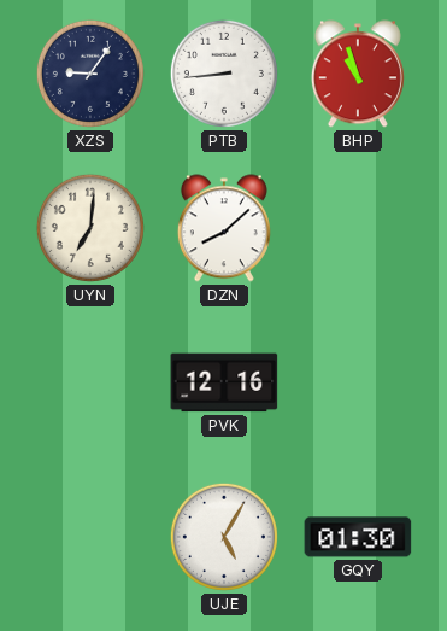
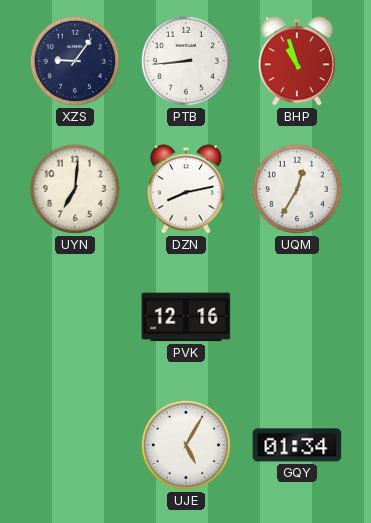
DZN: 8:08 -> 8:13 (186, 189)
UQM: none -> 12:35 (297, 189)
GQY: 01:30 -> 01:34 (297, 445)
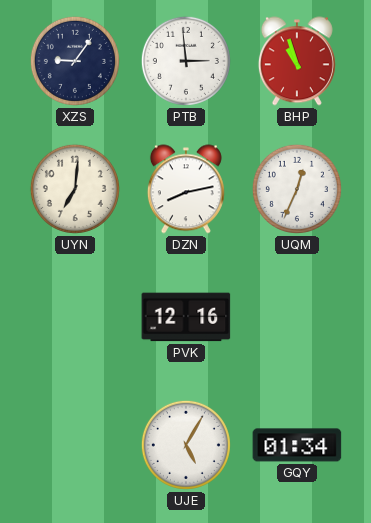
PTB: 8:44 -> 2:59 (186, 61)
UQM: 12:35 -> 12:34 (297, 189)
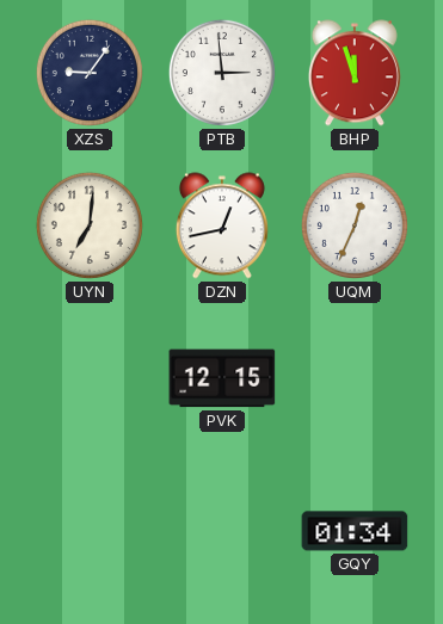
BHP: 10:57 -> 11:57 (355, 73)
DZN: 8:13 -> 12:43 (222, 225)
PVK: 12:16 -> 12:15 (222, 378)
UJE: 5:05 -> none (186, 445)
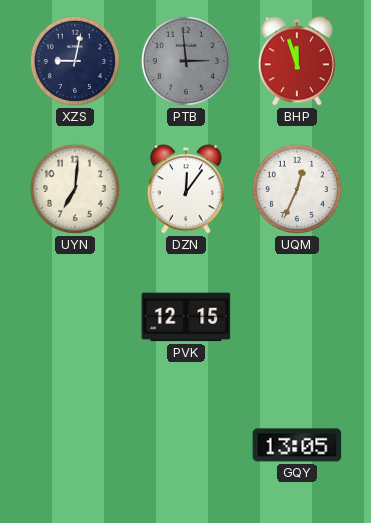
XZS: 9:06 -> 9:02 (75, 61)
PTB dial: white -> grey (186, 61)
DZN: 12:43 -> 12:06 (186, 189)
GQY: 01:34 -> 13:05 (297, 445)
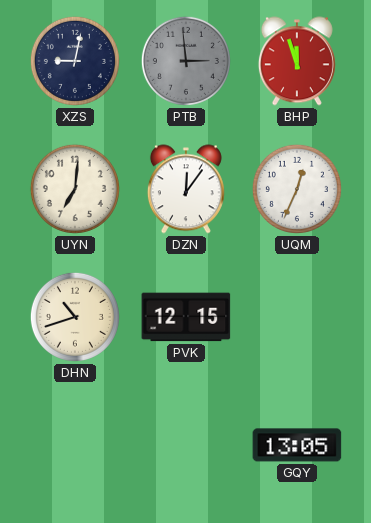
DHN: none -> 10:42 (75, 317)
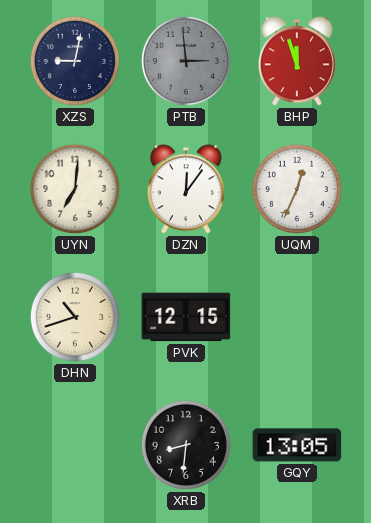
XRB: none -> 8:31 (186, 445)
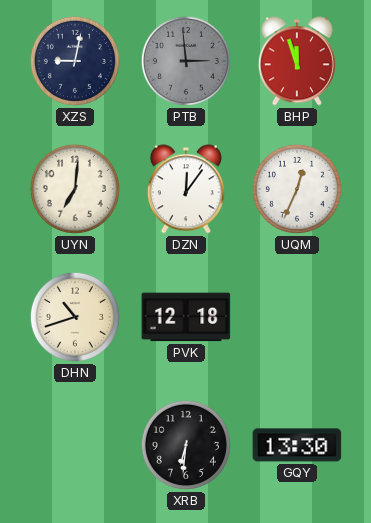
PVK: 12:15 -> 12:18 (186, 317)
XRB: 8:31 -> 6:31 (186, 445)
GQY: 13:05 -> 13:30 (297, 445)
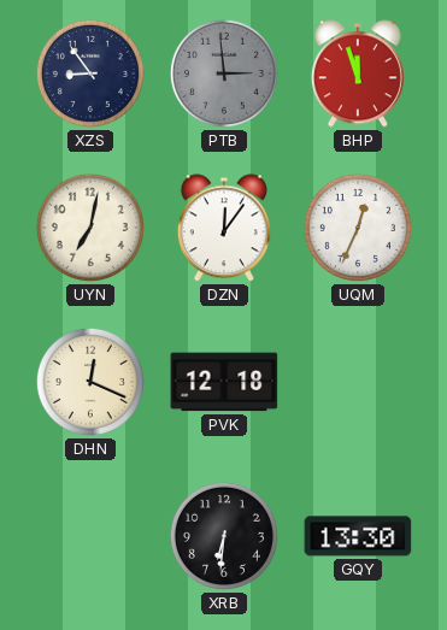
XZS: 9:02 -> 8:54 (90, 73)
UYN: 7:01 -> 7:02 (90, 228)
DHN: 10:42 -> 12:19 (90, 382)
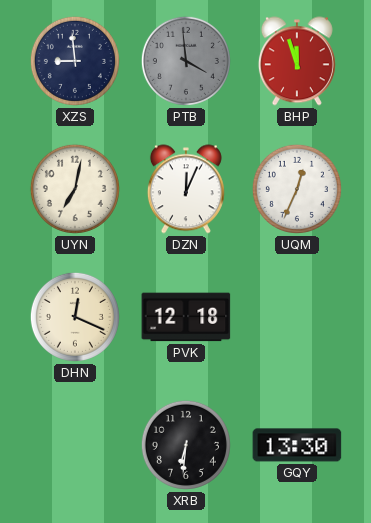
XZS: 8:54 -> 8:59 (75, 61)
PTB: 2:59 -> 3:59 (186, 61)
DZN: 12:06 -> 12:04 (186, 189)
